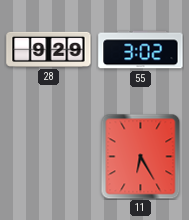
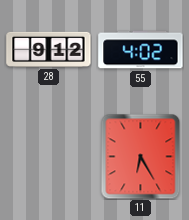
28: 9:29 -> 9:12 (49, 49)
55: 3:02 -> 4:02 (141, 50)
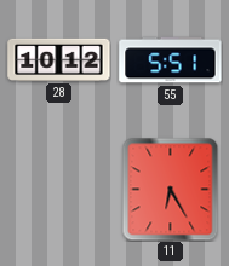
28: 9:12 -> 10:12 (59, 59)
55: 4:02 -> 5:51 (171, 60)
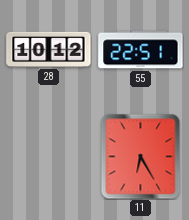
55: 5:51 -> 22:51 (141, 50)
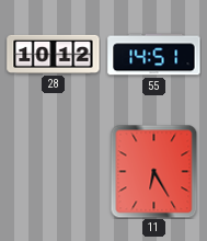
55: 22:51 -> 14:51 (154, 55)
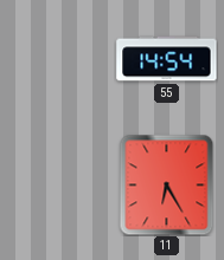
28: 10:12 -> none (54, 54)
55: 14:51 -> 14:54 (167, 59)
